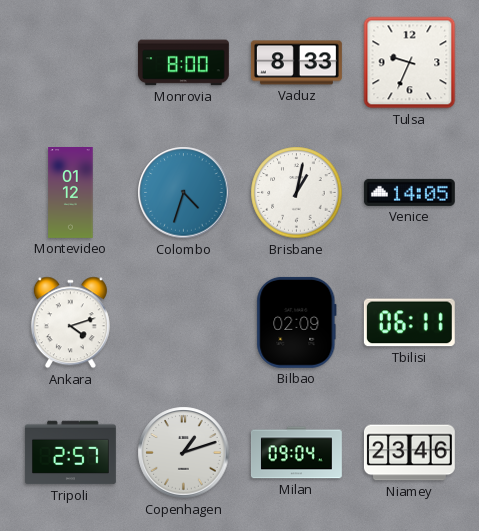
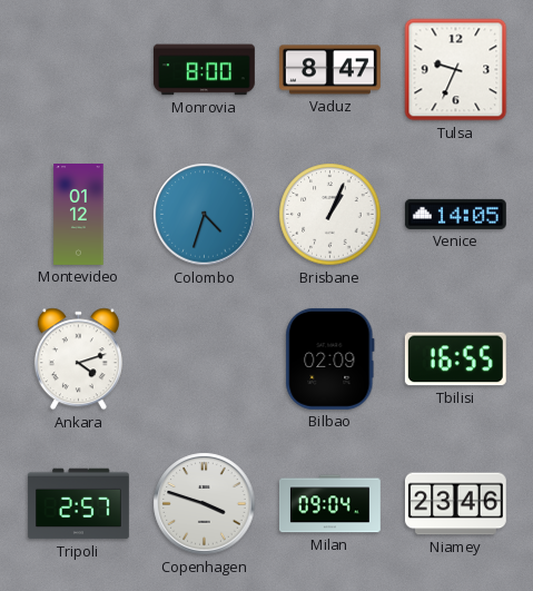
Vaduz: 8:33 -> 8:47 (329, 70)
Brisbane: 1:02 -> 1:04 (330, 215)
Tbilisi: 06:11 -> 16:55 (455, 359)
Copenhagen: 1:12 -> 3:48 (205, 504)
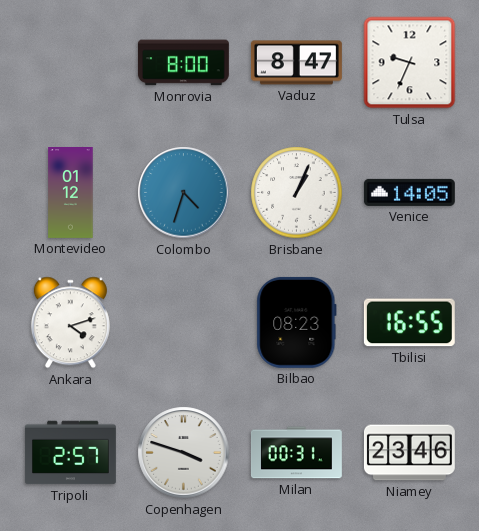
Bilbao: 02:09 -> 08:23 (297, 322)
Milan: 09:04 -> 00:31 (296, 453)
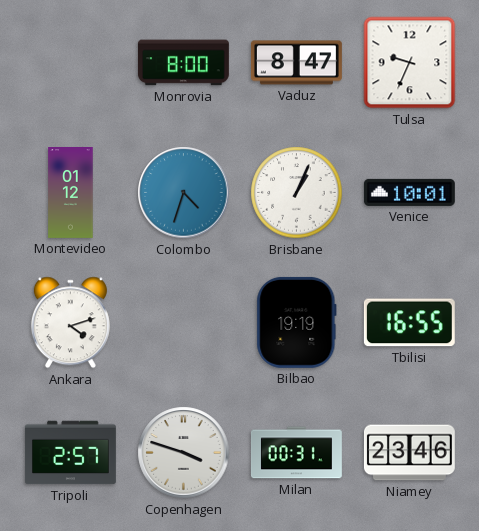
Venice: 14:05 -> 10:01 (409, 192)
Bilbao: 08:23 -> 19:19 (297, 322)
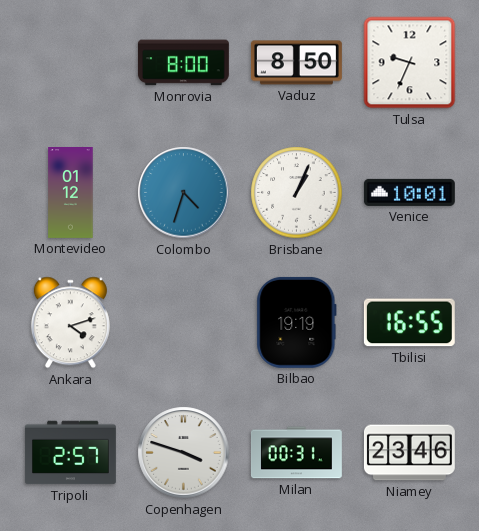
Vaduz: 8:47 -> 8:50 (296, 63)
